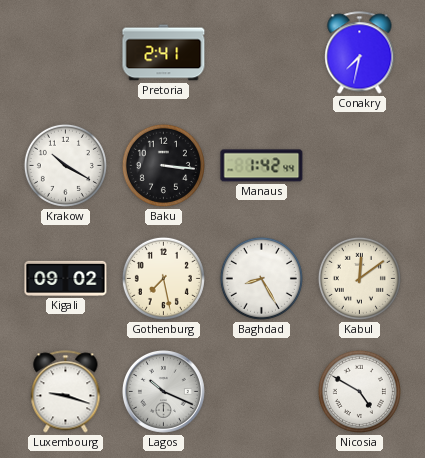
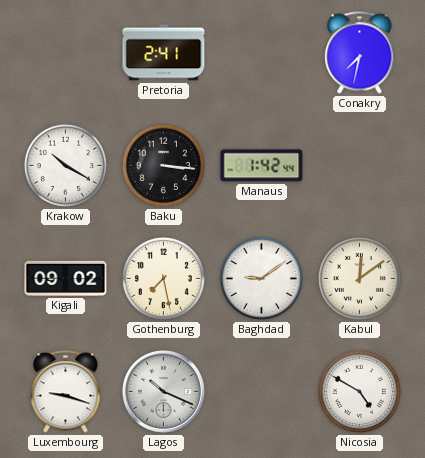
Baghdad: 8:25 -> 9:09 (261, 278)
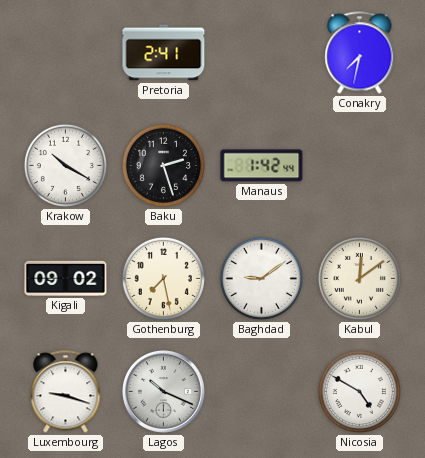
Baku: 3:16 -> 2:27 (163, 165)
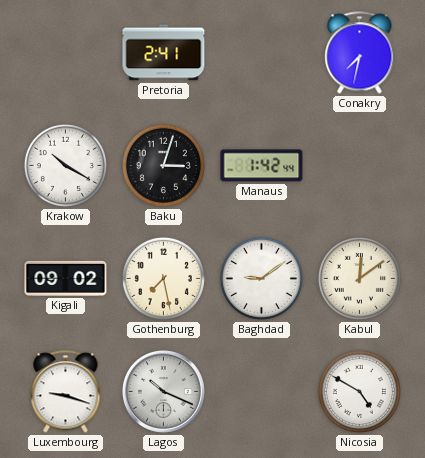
Baku: 2:27 -> 3:03 (163, 165)
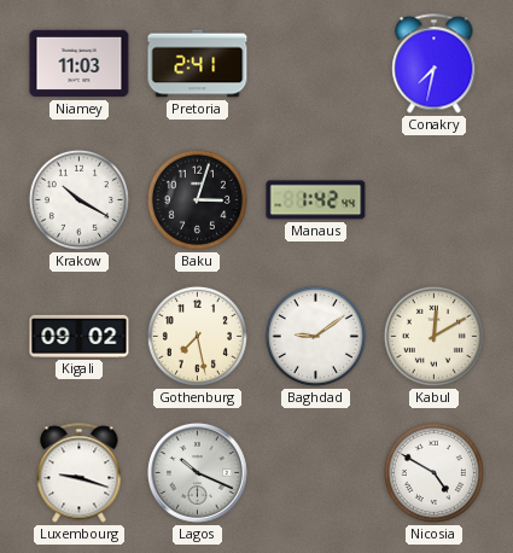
Niamey: none -> 11:03 (80, 64)
Kabul: 12:09 -> 12:10 (433, 336)
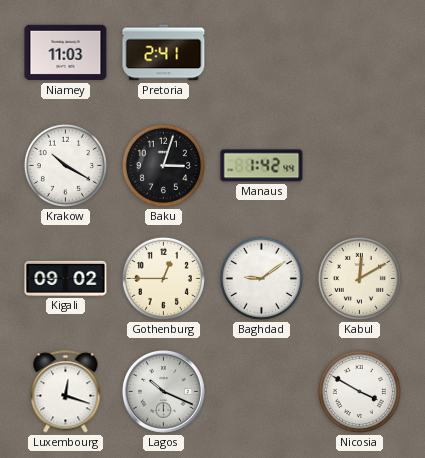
Conakry: 7:32 -> none (435, 64)
Gothenburg: 7:28 -> 12:45 (163, 278)
Luxembourg: 9:18 -> 12:18 (66, 392)
Nicosia: 4:50 -> 3:50 (359, 391)
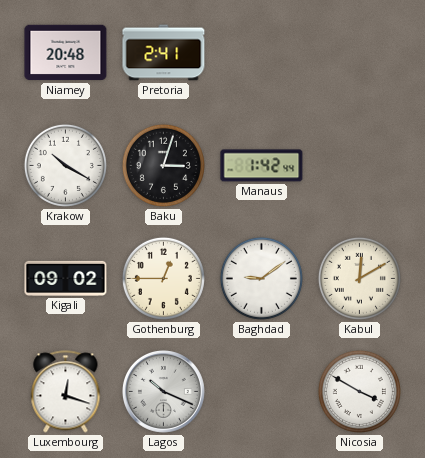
Niamey: 11:03 -> 20:48 (66, 53)
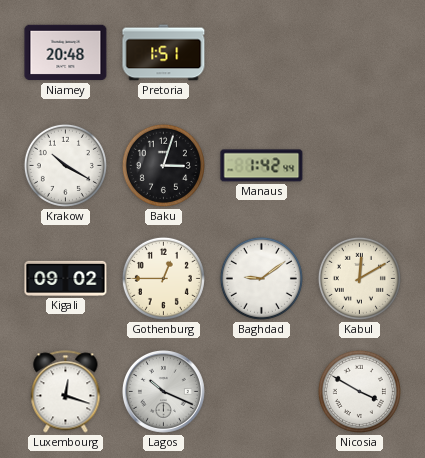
Pretoria: 2:41 -> 1:51 (164, 53)
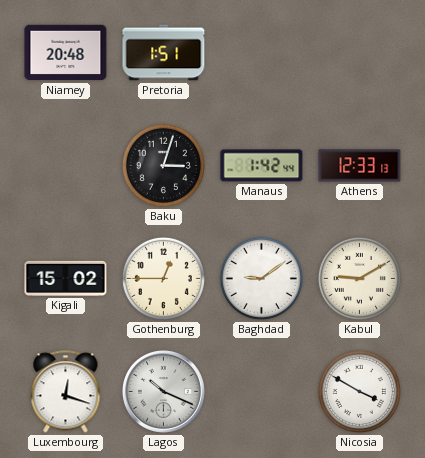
Krakow: 10:20 -> none (65, 165)
Athens: none -> 12:33 (360, 166)
Kigali: 09:02 -> 15:02 (66, 278)
Kabul: 12:10 -> 9:10 (359, 278)
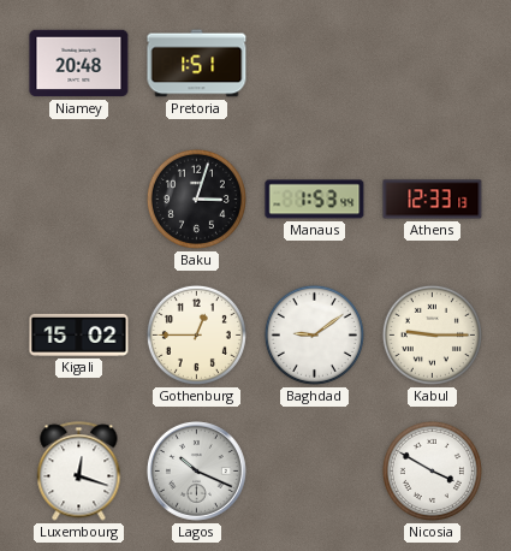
Manaus: 1:42 -> 1:53 (315, 200)
Kabul: 9:10 -> 9:15 (432, 334)
